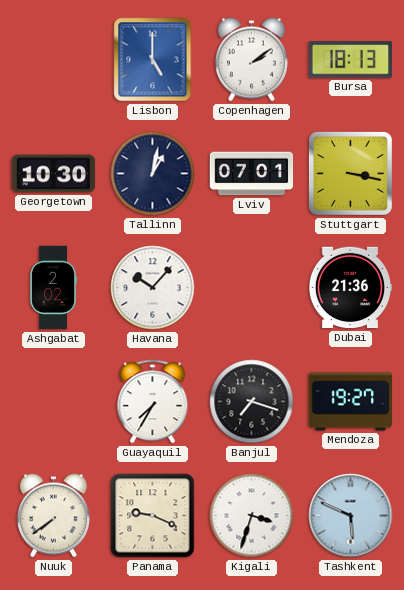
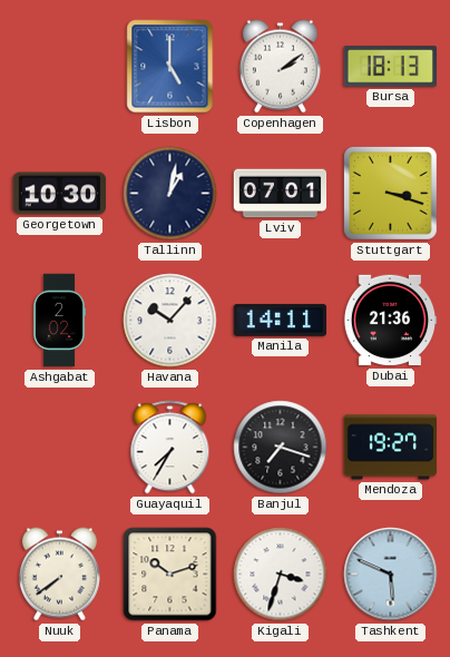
Stuttgart: 3:17 -> 3:18 (390, 193)
Manila: none -> 14:11 (281, 320)
Panama: 9:19 -> 10:12 (170, 575)
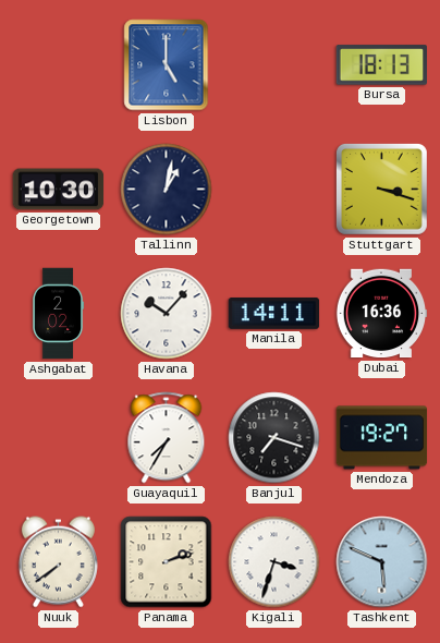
Copenhagen: 2:09 -> none (280, 67)
Lviv: 07:01 -> none (281, 194)
Dubai: 21:36 -> 16:36 (381, 314)
Panama: 10:12 -> 2:12 (167, 562)
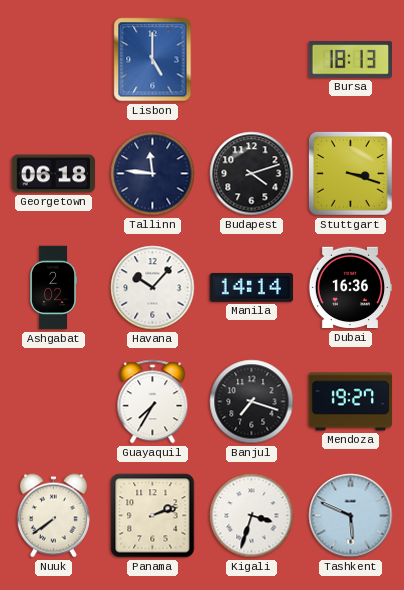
Georgetown: 10:30 -> 06:18 (54, 174)
Tallinn: 1:02 -> 11:46 (153, 174)
Budapest: none -> 4:12 (252, 174)
Manila: 14:11 -> 14:14 (252, 287)
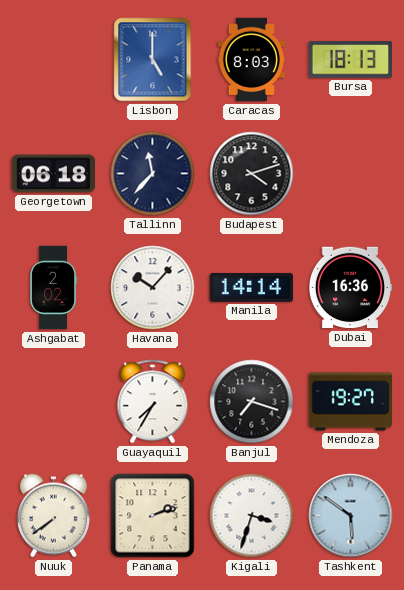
Caracas: none -> 8:03 (252, 60)
Tallinn: 11:46 -> 11:37 (153, 174)
Stuttgart: 3:18 -> none (350, 173)
Tashkent: 5:49 -> 5:51 (351, 516)
